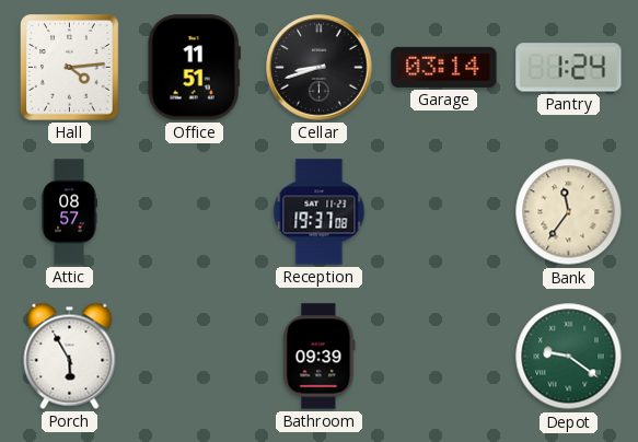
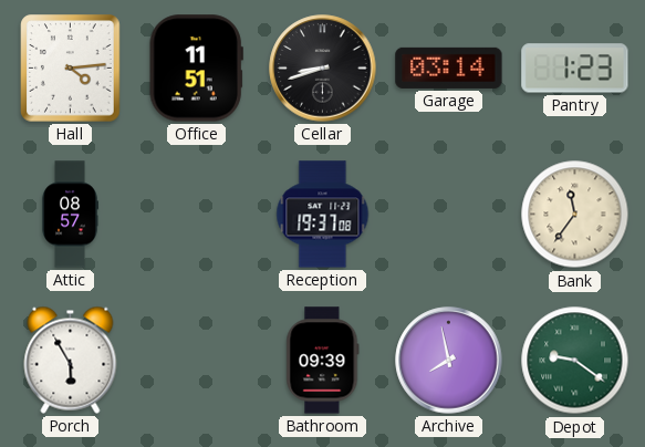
Pantry: 1:24 -> 1:23 (575, 69)
Archive: none -> 7:58 (449, 361)
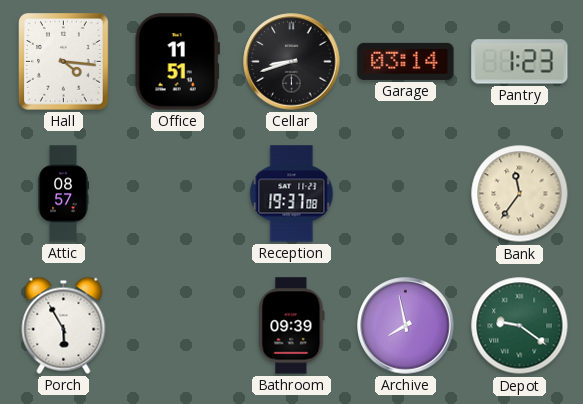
Hall: 4:14 -> 4:16 (64, 62)
